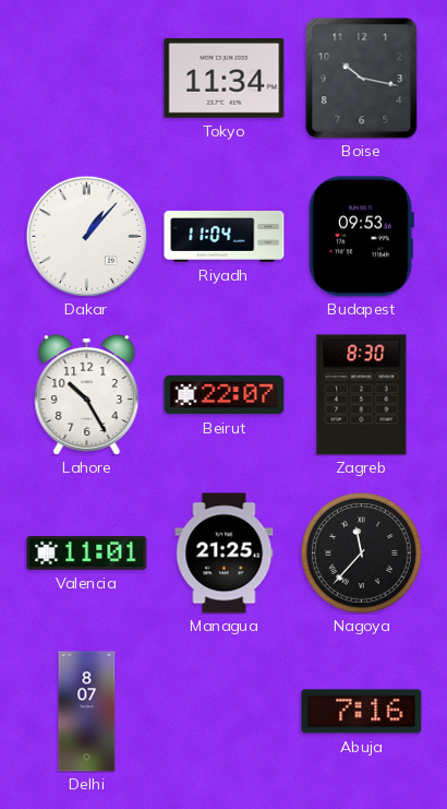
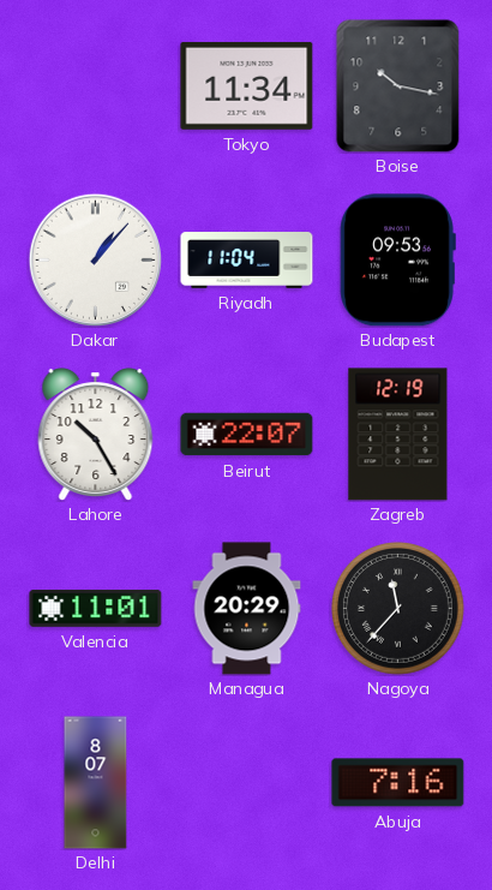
Zagreb: 8:30 -> 12:19 (398, 435)
Managua: 21:25 -> 20:29 (247, 609)
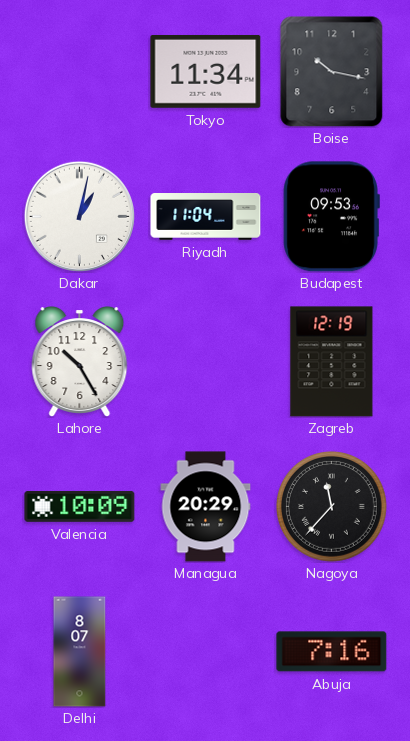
Dakar: 1:07 -> 1:02 (79, 216)
Beirut: 22:07 -> none (247, 435)
Valencia: 11:01 -> 10:09 (80, 506)
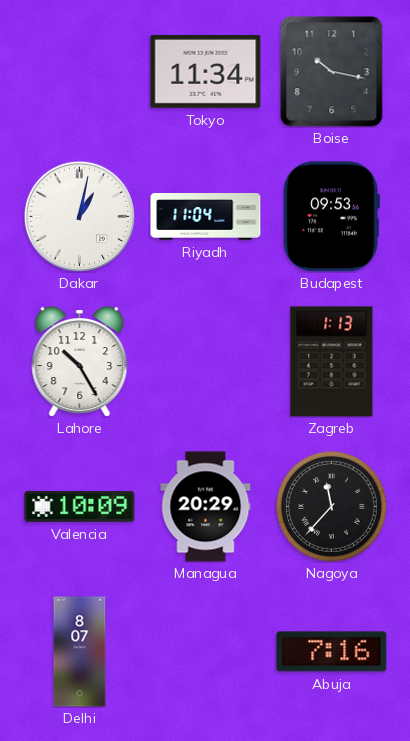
Zagreb: 12:19 -> 1:13 (332, 362)
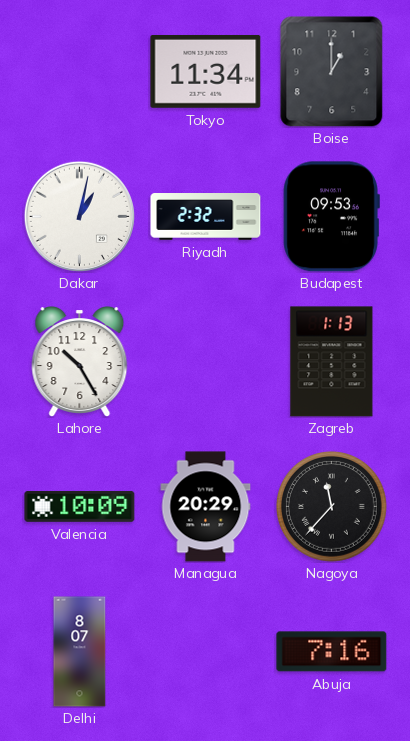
Boise: 10:17 -> 1:00 (332, 72)
Riyadh: 11:04 -> 2:32 (206, 217)
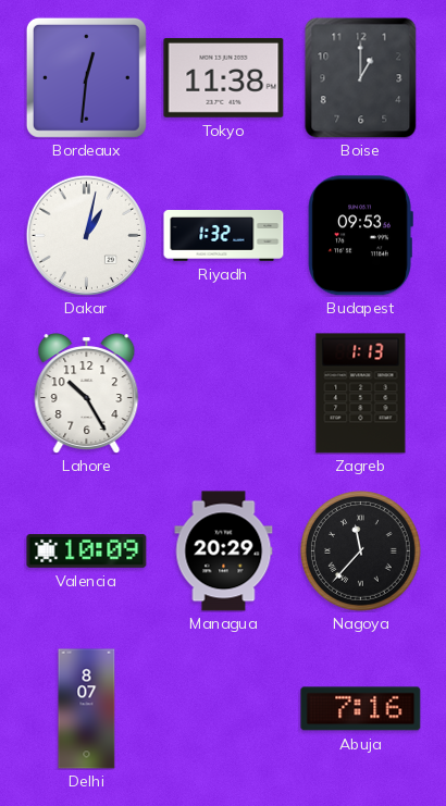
Bordeaux: none -> 12:31 (86, 77)
Tokyo: 11:34 -> 11:38 (224, 77)
Riyadh: 2:32 -> 1:32 (224, 236)
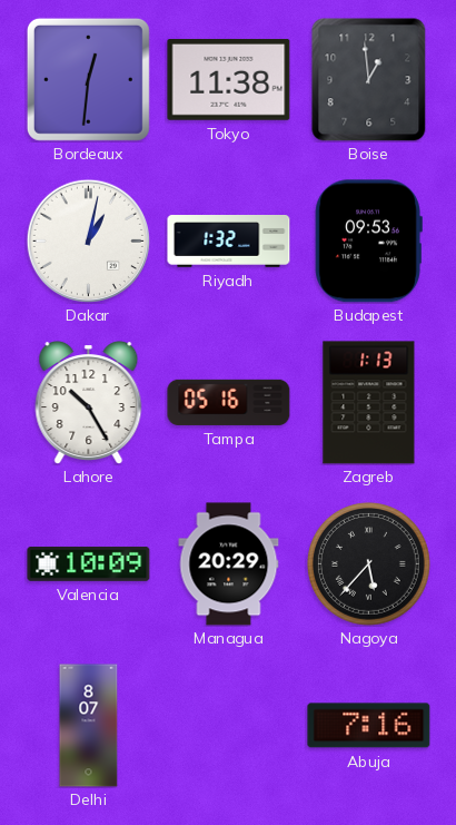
Boise: 1:00 -> 12:59 (369, 80)
Tampa: none -> 05:16 (229, 402)
Nagoya: 11:37 -> 5:37 (369, 564)
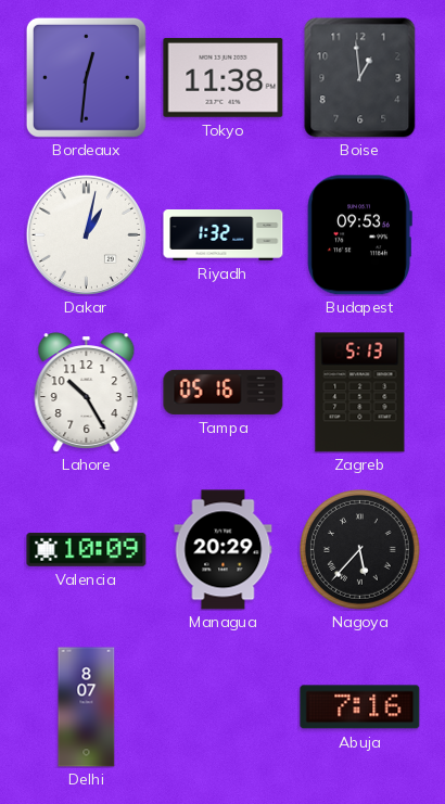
Zagreb: 1:13 -> 5:13 (360, 393)
